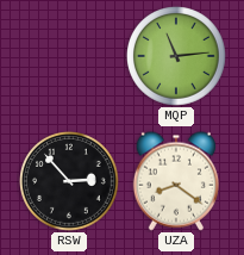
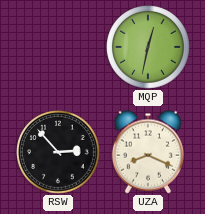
MQP: 11:14 -> 12:32 (149, 48)
UZA: 8:21 -> 8:19 (148, 152)
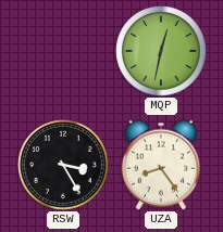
RSW: 2:53 -> 3:25 (64, 166)
UZA: 8:19 -> 8:24 (161, 165)
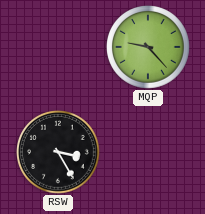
MQP: 12:32 -> 9:23 (149, 48)
UZA: 8:24 -> none (161, 165)
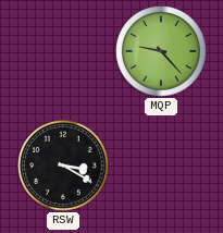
RSW: 3:25 -> 3:20 (64, 167)
